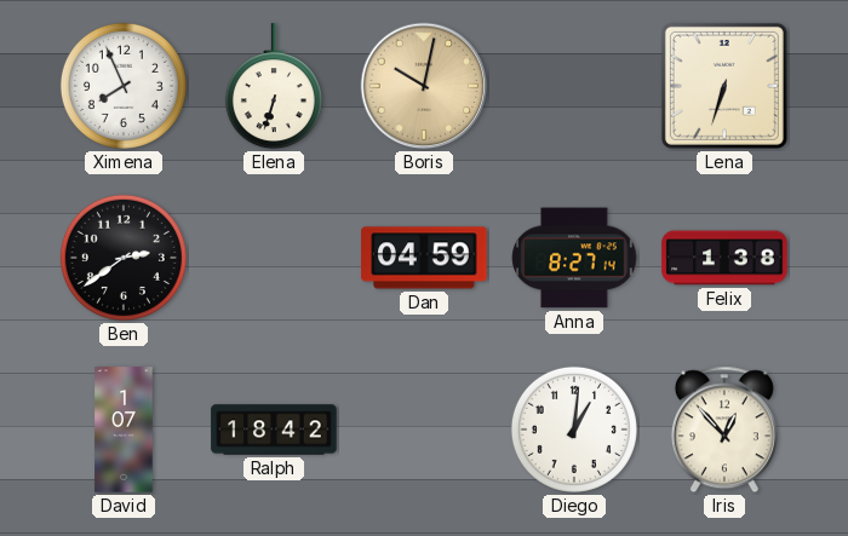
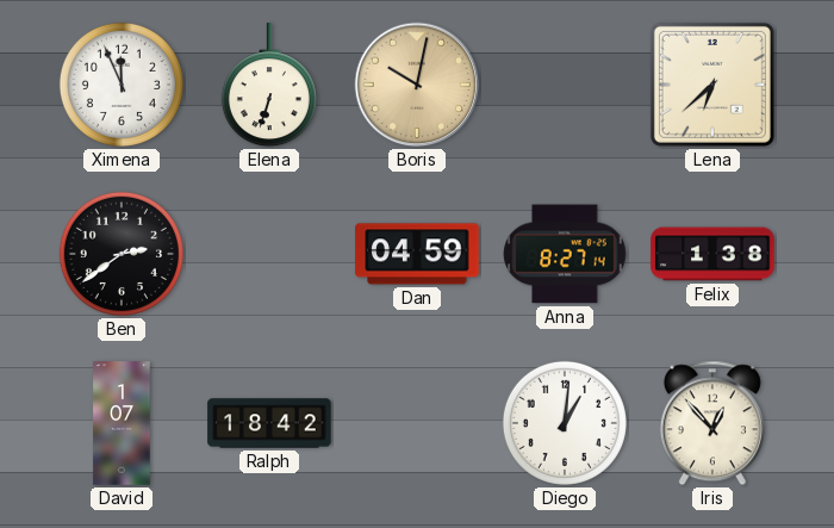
Ximena: 7:56 -> 11:56 (122, 85)
Lena: 6:33 -> 6:38 (712, 85)
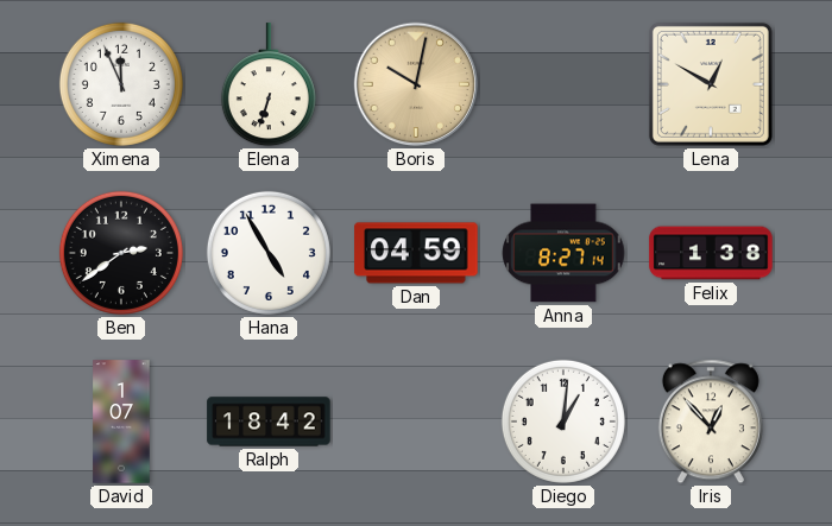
Lena: 6:38 -> 12:50 (711, 84)
Hana: none -> 4:55 (269, 253)
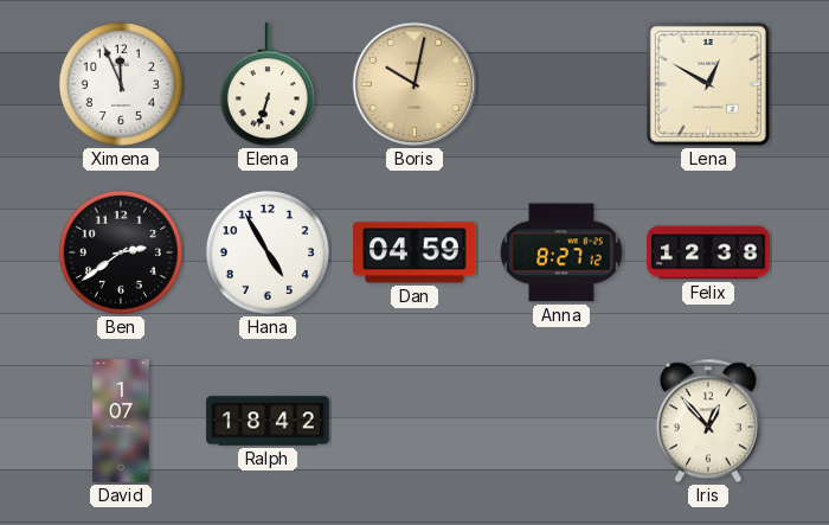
Anna: 8:27:14 -> 8:27:12 (561, 252)
Felix: 1:38 -> 12:38 (708, 252)
Diego: 1:01 -> none (563, 422)
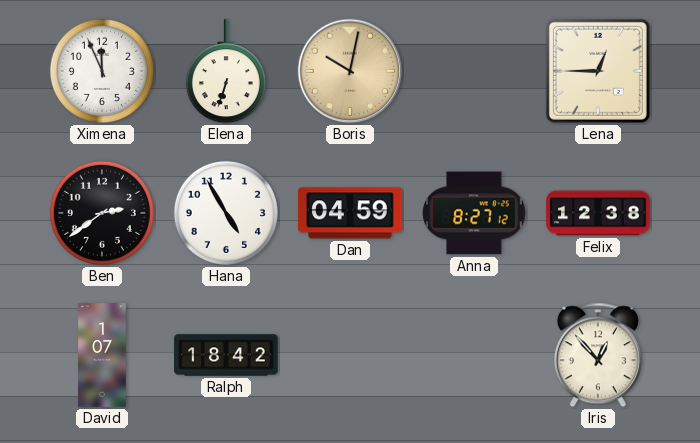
Lena: 12:50 -> 12:45 (598, 71)
